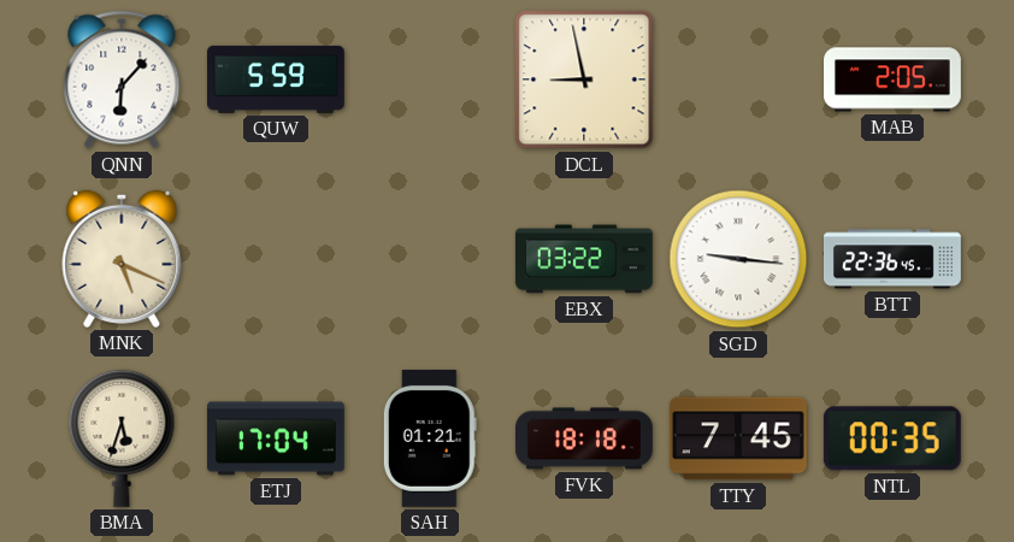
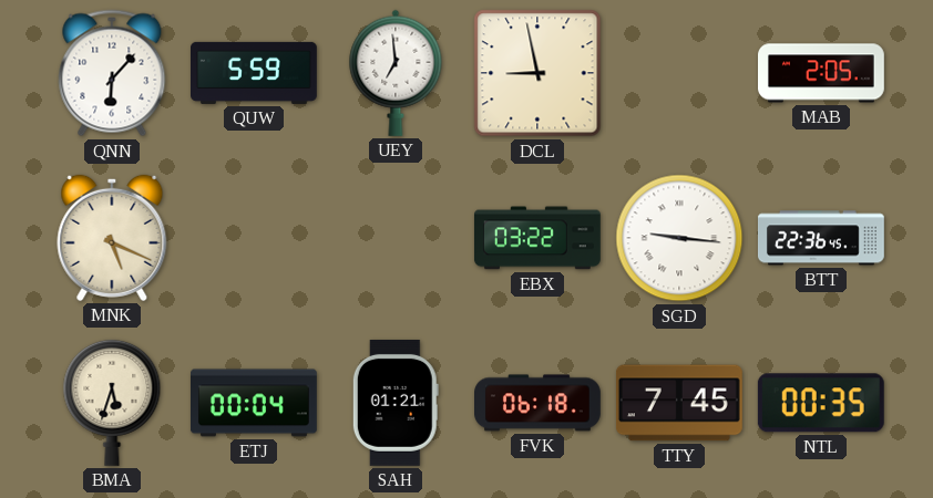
UEY: none -> 6:59 (396, 73)
ETJ: 17:04 -> 00:04 (255, 403)
FVK: 18:18 -> 06:18 (539, 403)
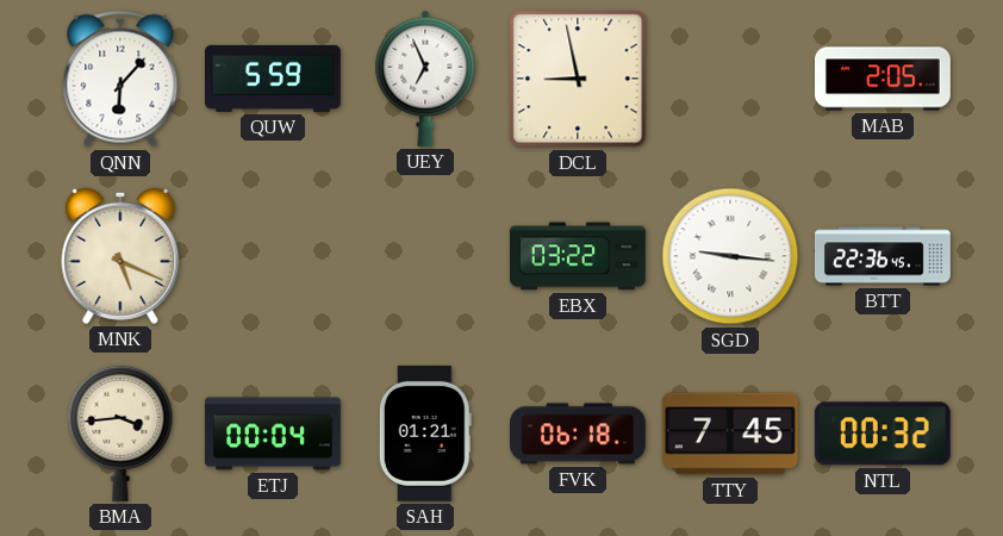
UEY: 6:59 -> 6:56 (425, 79)
BMA: 5:33 -> 3:44 (120, 434)
NTL: 00:35 -> 00:32 (883, 434)
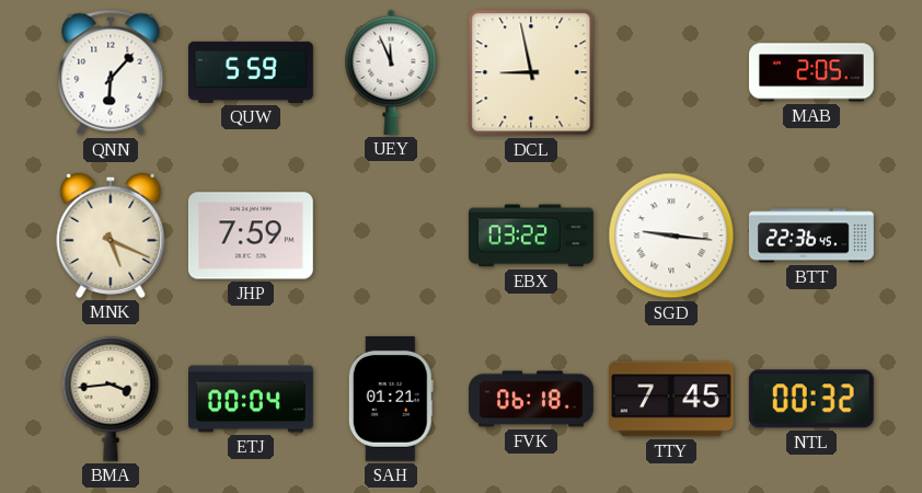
UEY: 6:56 -> 11:56 (391, 72)
JHP: none -> 7:59 (251, 236)
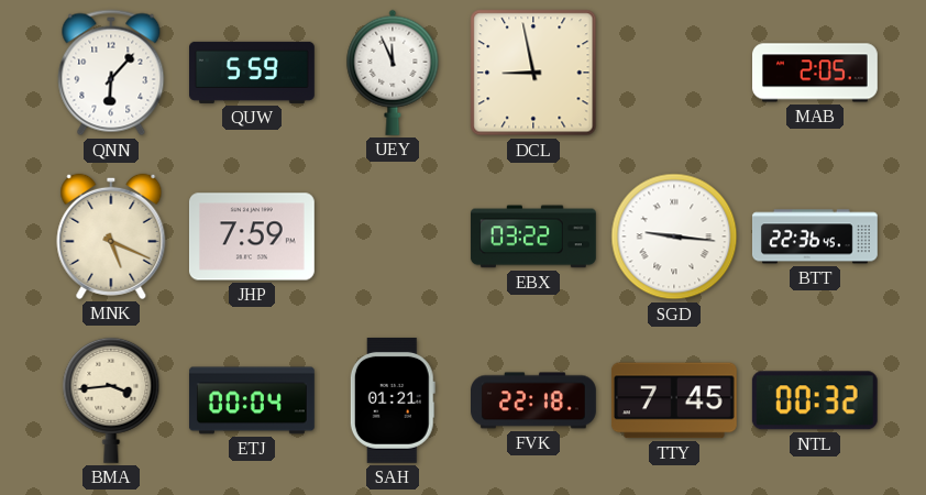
FVK: 06:18 -> 22:18 (534, 400)
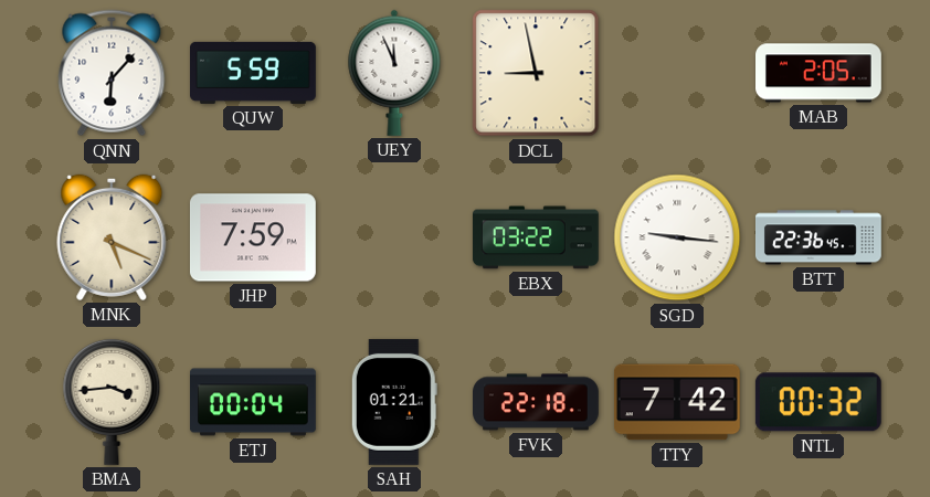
TTY: 7:45 -> 7:42 (677, 402)
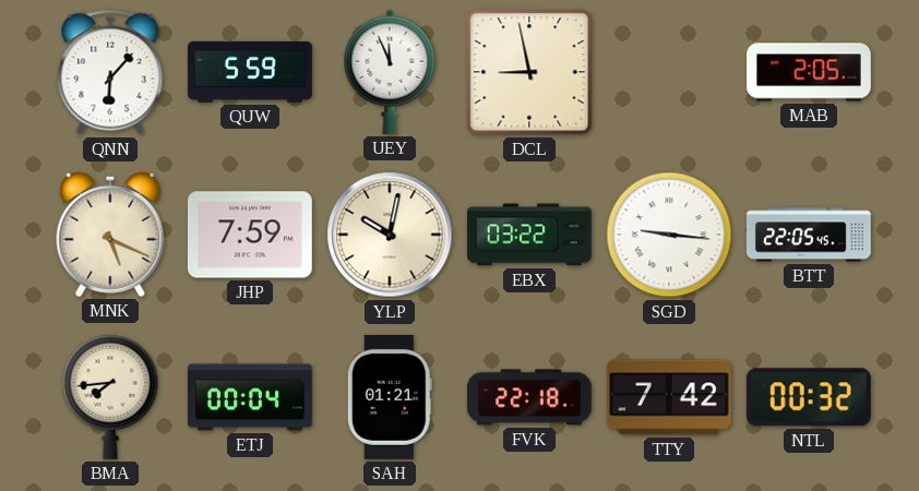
YLP: none -> 10:02 (390, 235)
BTT: 22:36 -> 22:05 (809, 235)
BMA: 3:44 -> 7:44 (110, 397)
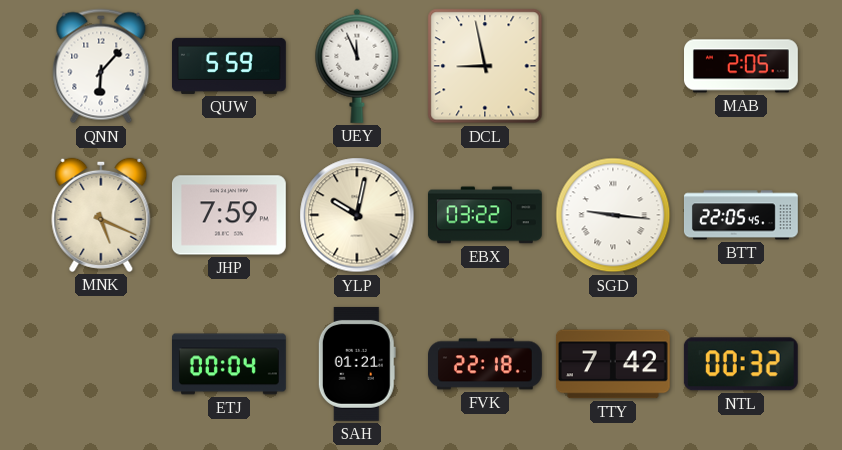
BMA: 7:44 -> none (110, 397)
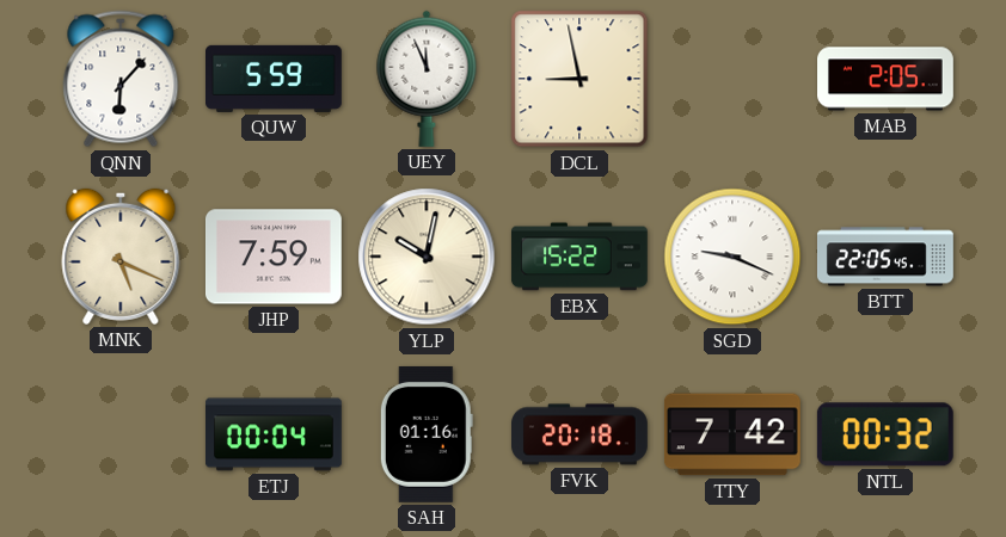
EBX: 03:22 -> 15:22 (579, 257)
SGD: 9:16 -> 9:19 (732, 257)
SAH: 01:21 -> 01:16 (427, 434)
FVK: 22:18 -> 20:18 (581, 434)
